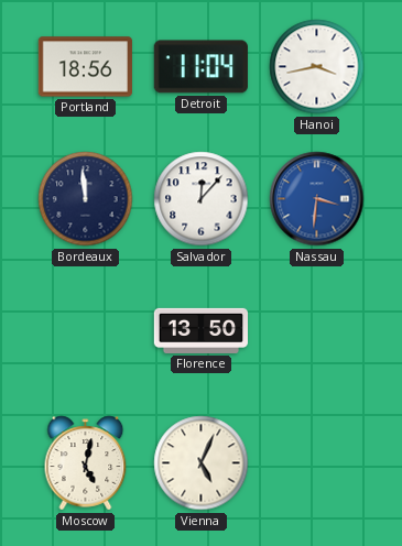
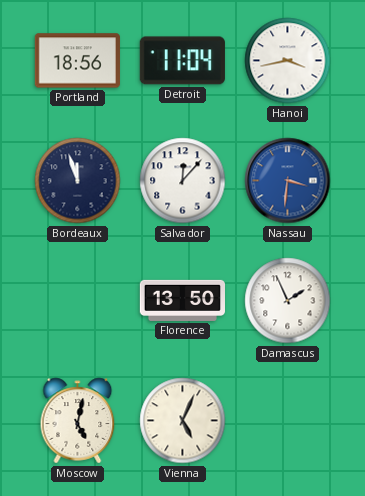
Bordeaux: 11:59 -> 11:57 (78, 181)
Damascus: none -> 1:56 (288, 301)
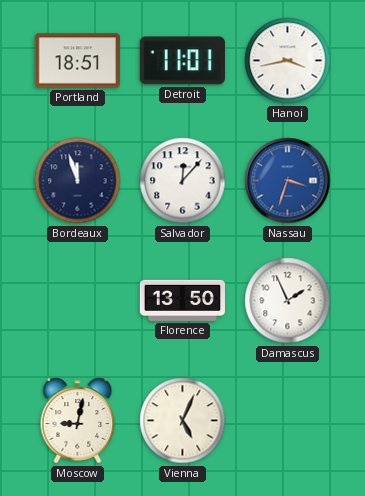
Portland: 18:56 -> 18:51 (77, 61)
Detroit: 11:04 -> 11:01 (182, 61)
Nassau: 3:31 -> 3:33 (288, 181)
Moscow: 5:02 -> 9:02 (78, 421)
